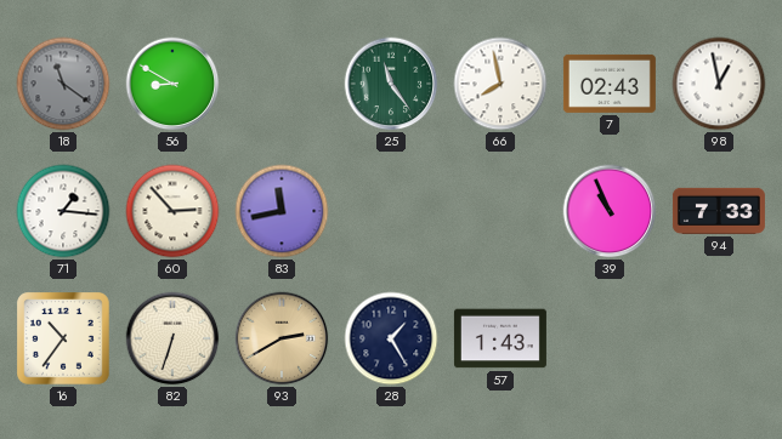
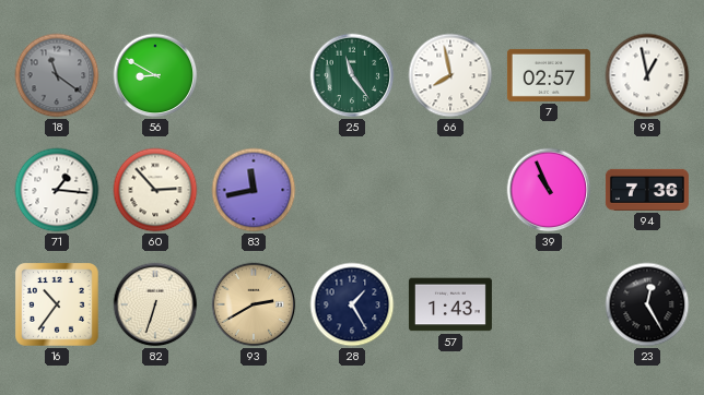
7: 02:43 -> 02:57 (549, 75)
94: 7:33 -> 7:36 (647, 190)
23: none -> 12:25 (647, 304)
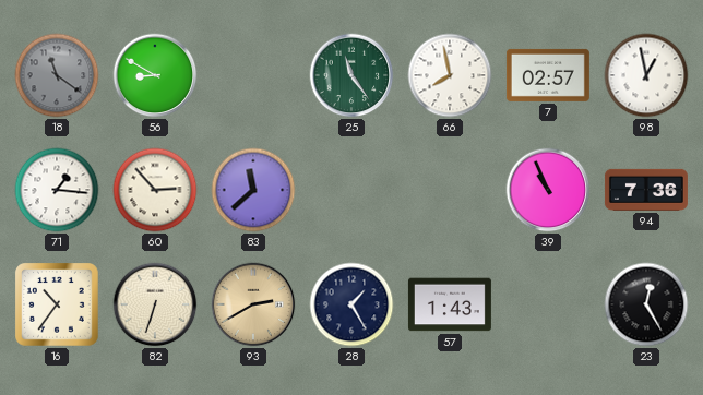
83: 11:43 -> 11:38 (253, 190)
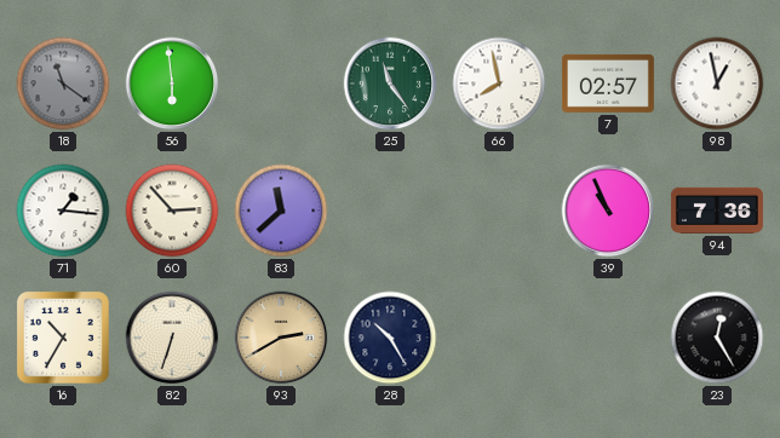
56: 8:50 -> 5:59 (172, 83)
16: 10:36 -> 10:35 (64, 339)
28: 1:25 -> 10:25 (390, 338)
57: 1:43 -> none (450, 304)
